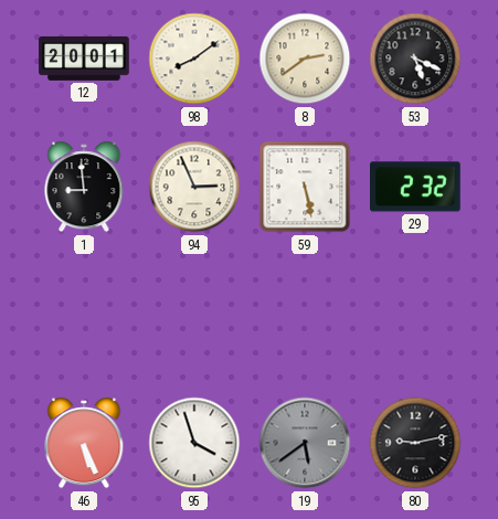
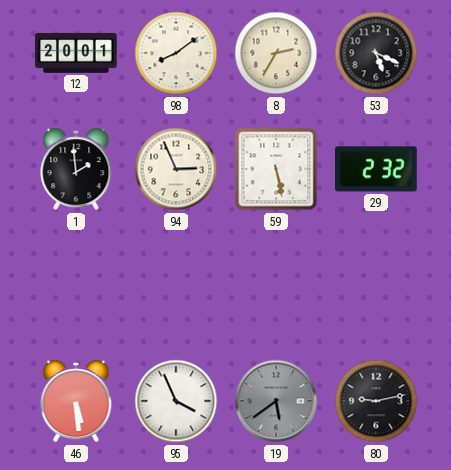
8: 2:39 -> 2:35 (276, 53)
1: 8:59 -> 1:59 (76, 169)
46: 5:26 -> 5:29 (76, 401)
95: 3:57 -> 3:56 (176, 401)
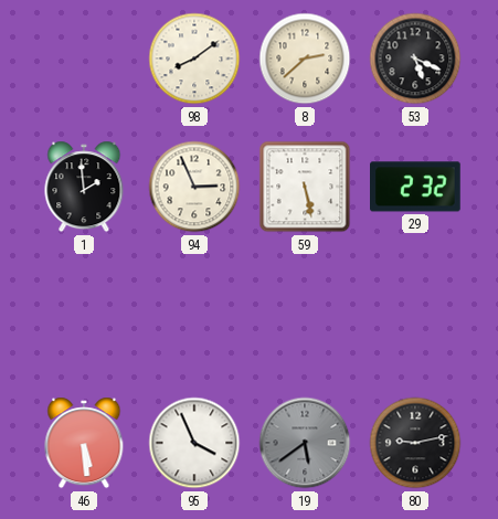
12: 20:01 -> none (76, 53)
8: 2:35 -> 2:38 (305, 59)
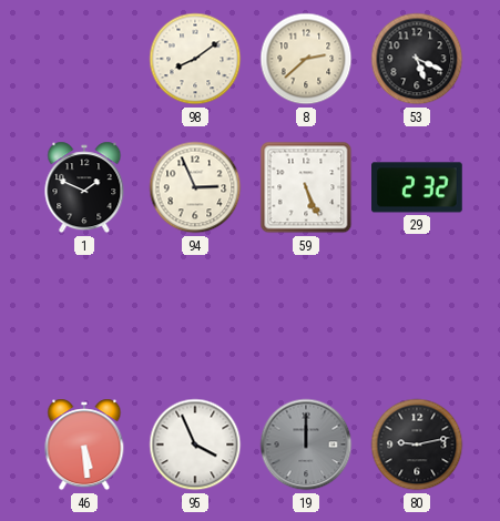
1: 1:59 -> 1:49 (84, 187)
59: 5:28 -> 5:26 (306, 187)
19: 5:39 -> 12:00 (306, 445)
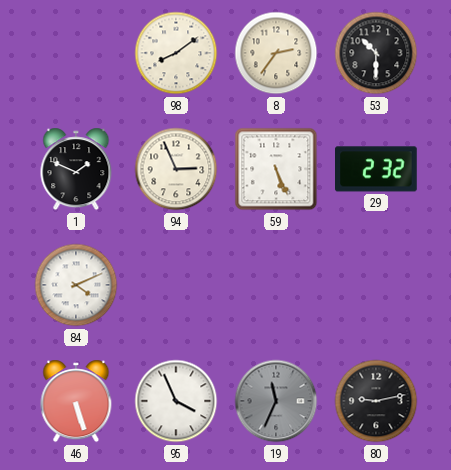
8: 2:38 -> 2:36 (276, 53)
53: 5:19 -> 10:30 (376, 53)
84: none -> 4:11 (76, 285)
46: 5:29 -> 5:27 (76, 401)
19: 12:00 -> 11:34 (276, 401)
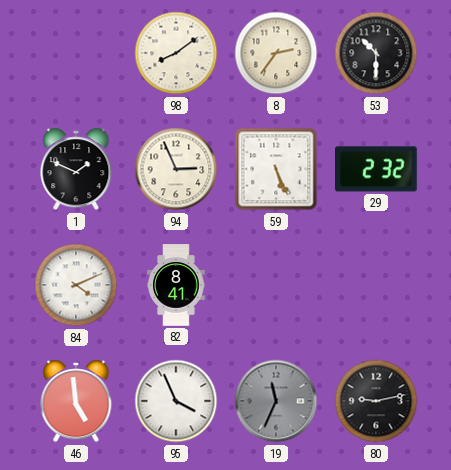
82: none -> 8:41 (176, 285)
46: 5:27 -> 4:59 (76, 401)
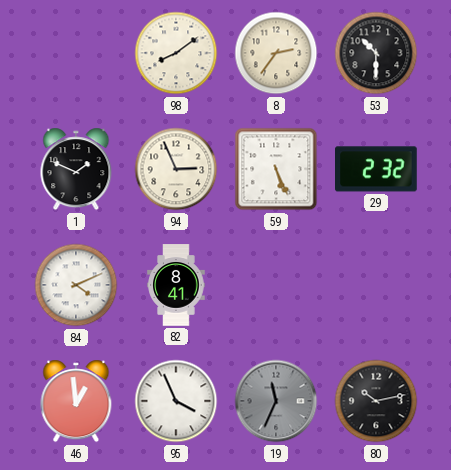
46: 4:59 -> 12:59 (76, 401)
80: 9:13 -> 10:13 (376, 401)
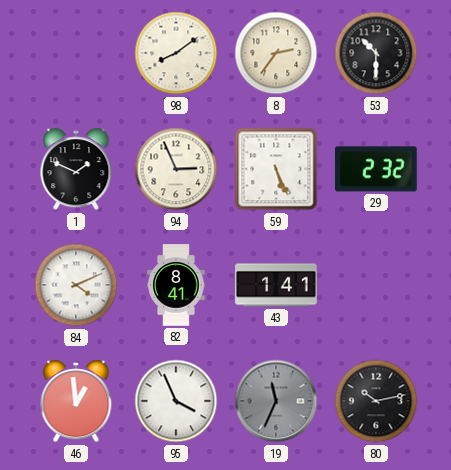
43: none -> 1:41 (276, 285)
